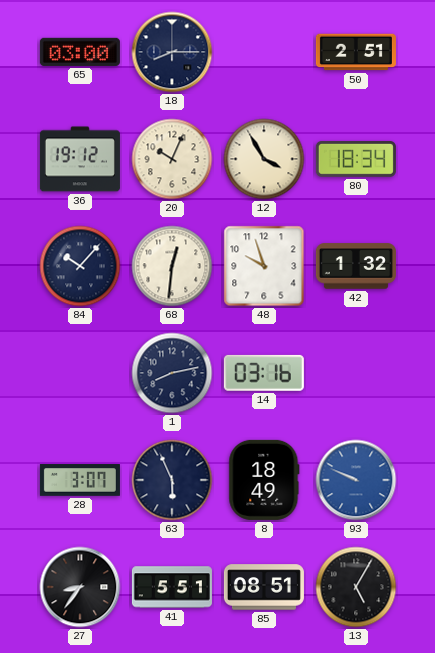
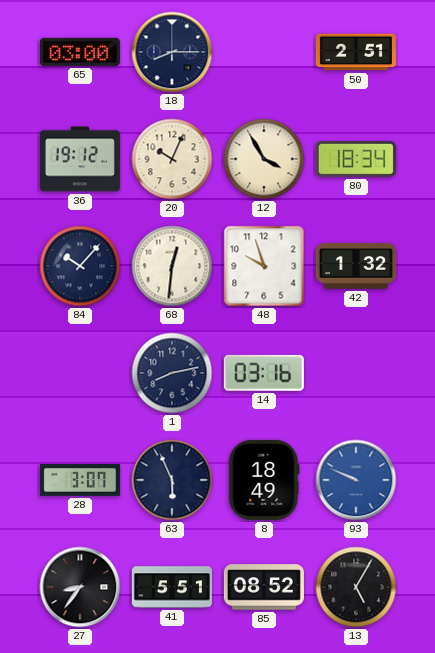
85: 08:51 -> 08:52 (264, 587)
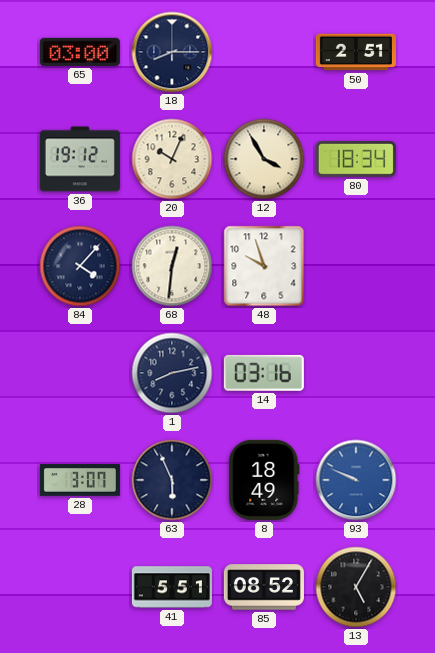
84: 10:07 -> 4:07 (80, 266)
42: 1:32 -> none (356, 266)
27: 8:36 -> none (80, 587)
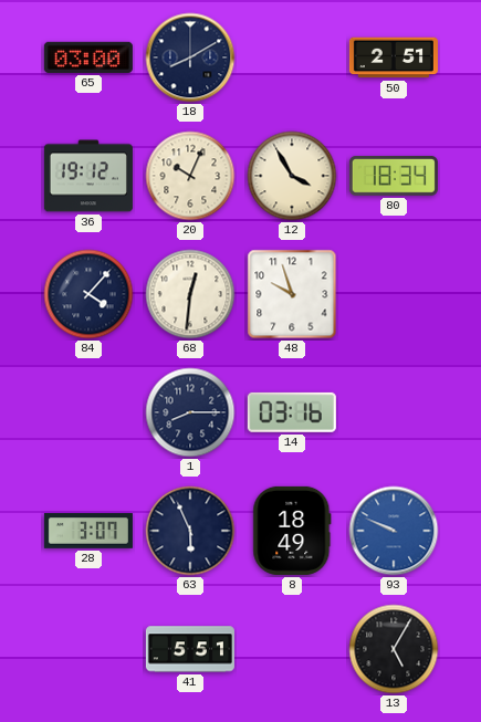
18: 8:15 -> 8:10 (190, 57)
1: 8:13 -> 8:15 (190, 412)
85: 08:52 -> none (264, 587)
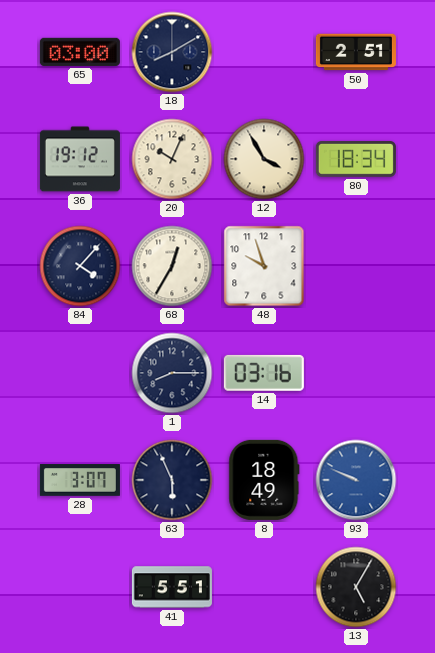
68: 12:31 -> 12:35 (172, 266)
